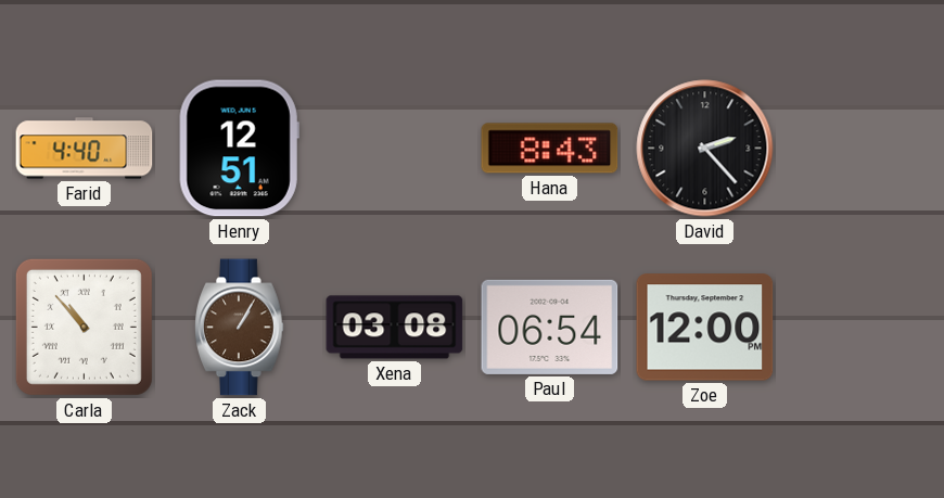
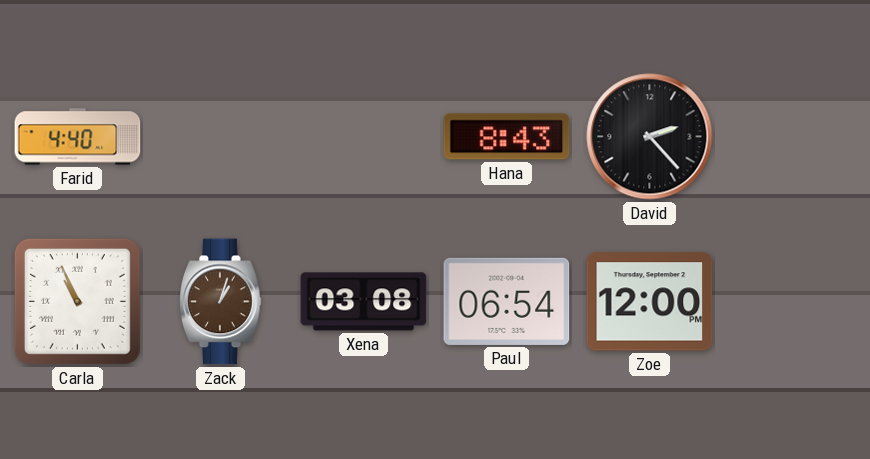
Henry: 12:51 -> none (239, 149)
Carla: 10:53 -> 10:56 (77, 301)
Zack: 1:05 -> 1:03 (221, 302)
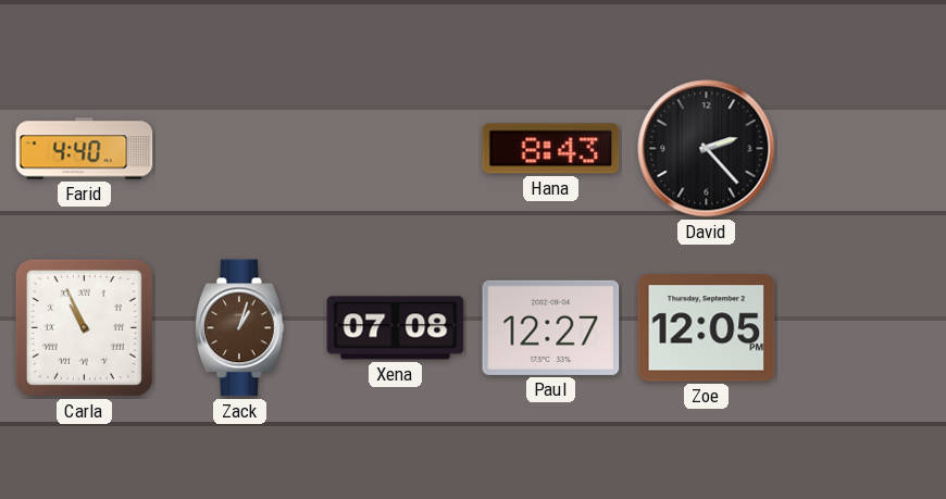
Xena: 03:08 -> 07:08 (396, 328)
Paul: 06:54 -> 12:27 (551, 327)
Zoe: 12:00 -> 12:05 (707, 328)
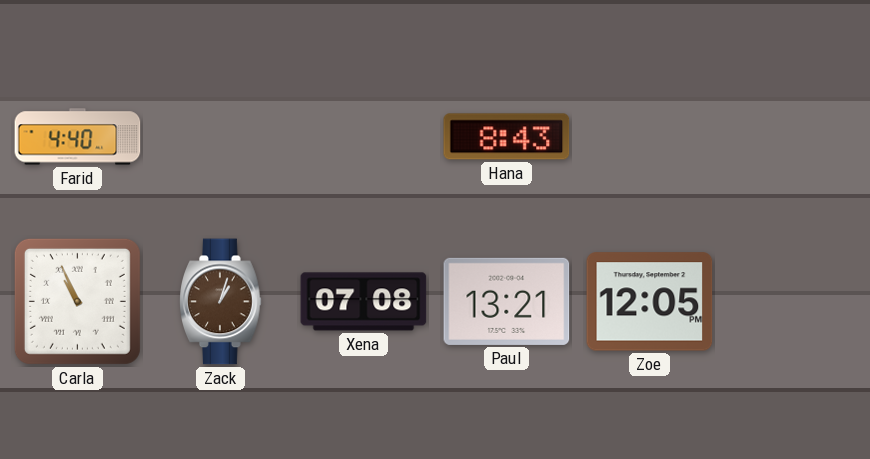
David: 2:23 -> none (707, 149)
Paul: 12:27 -> 13:21 (507, 301)
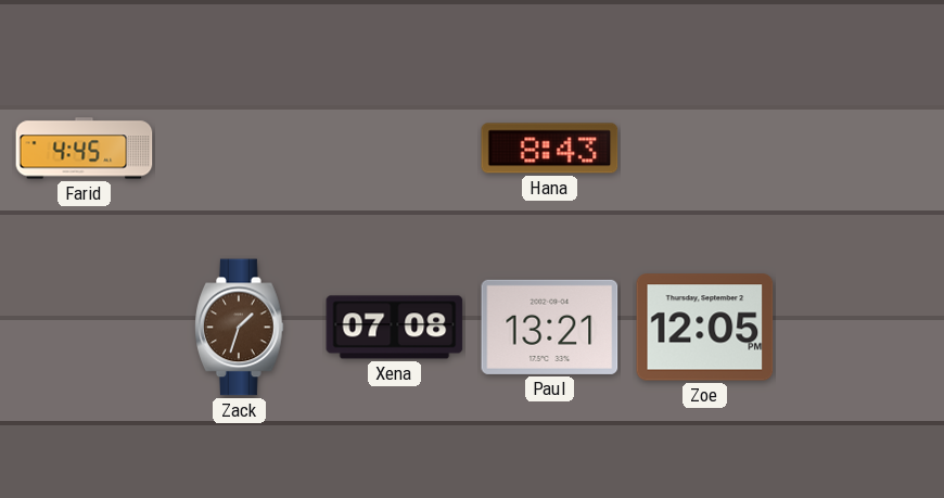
Farid: 4:40 -> 4:45 (85, 149)
Carla: 10:56 -> none (77, 301)
Zack: 1:03 -> 1:33 (240, 328)
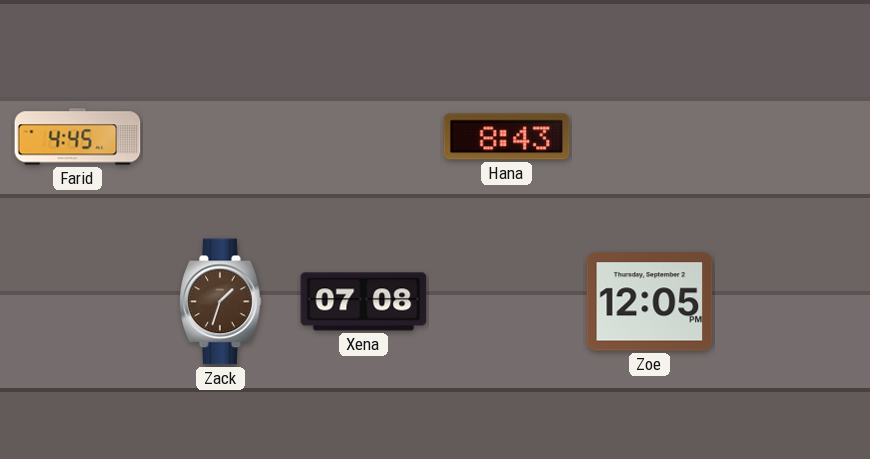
Paul: 13:21 -> none (550, 327)
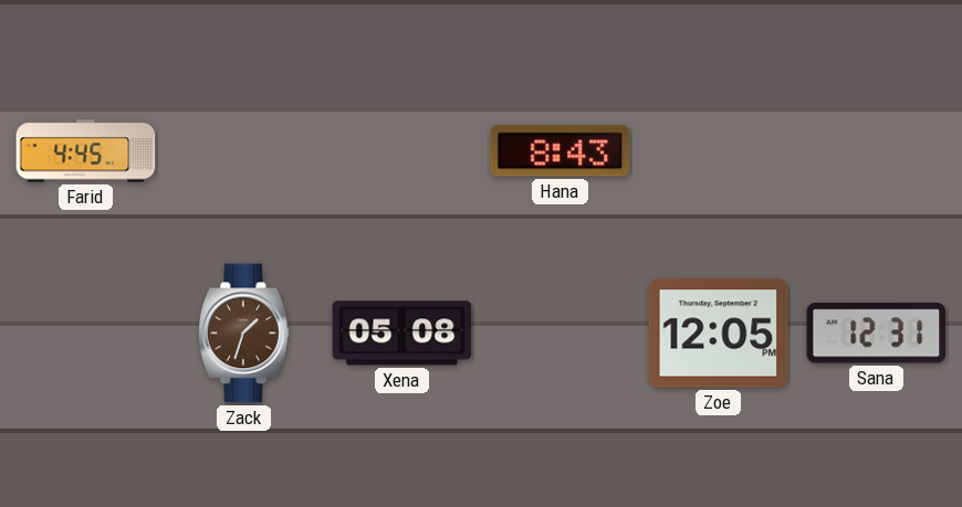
Xena: 07:08 -> 05:08 (402, 334)
Sana: none -> 12:31 (877, 334)
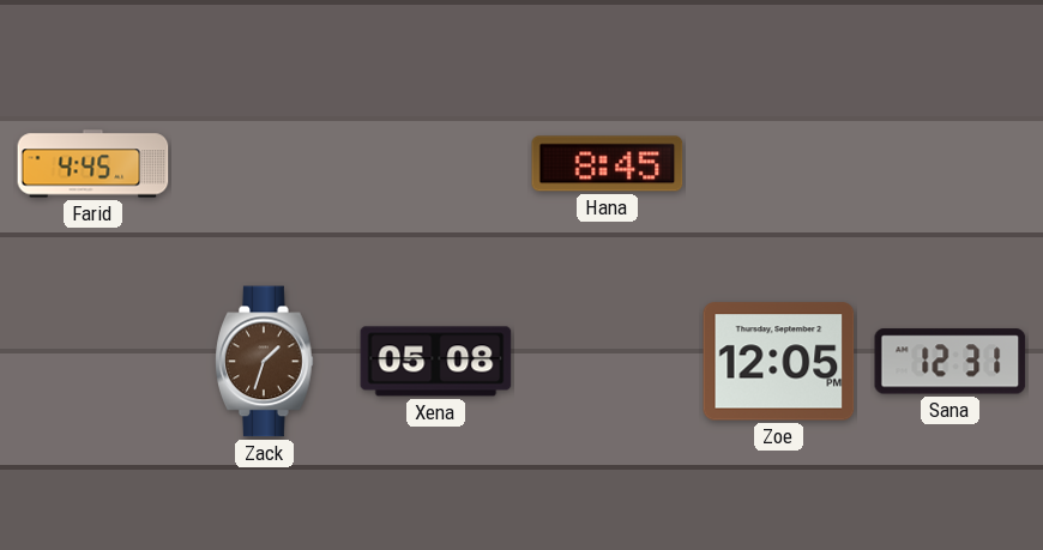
Hana: 8:43 -> 8:45 (608, 164)
